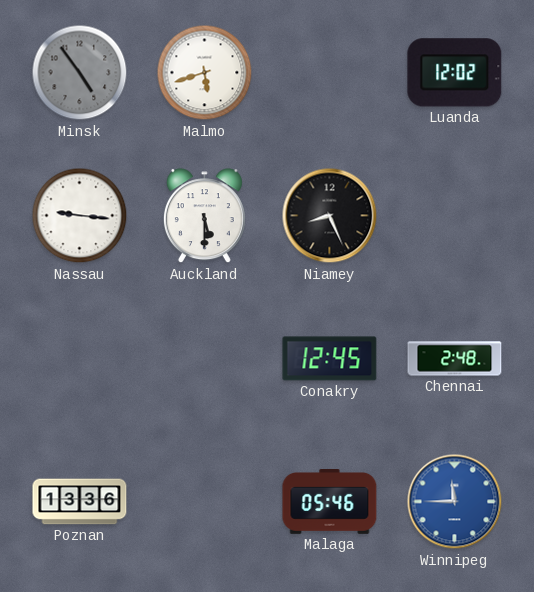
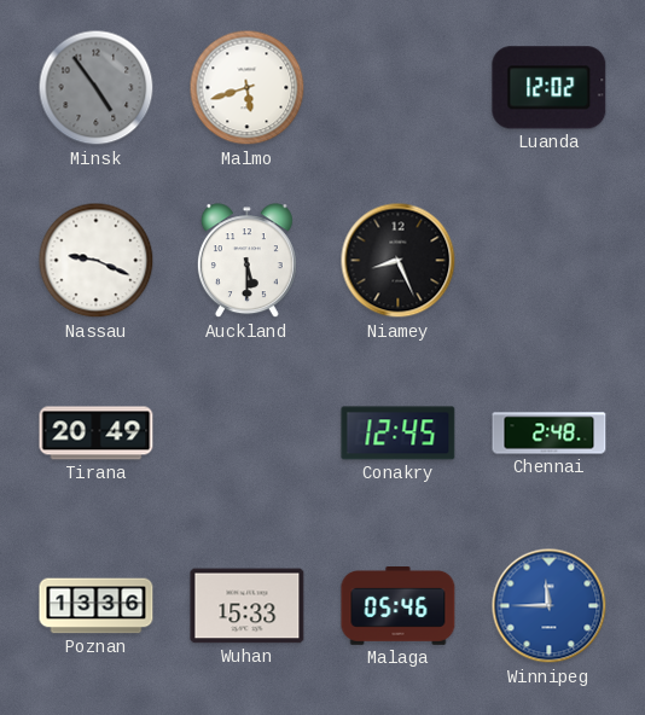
Nassau: 9:16 -> 9:19 (97, 261)
Tirana: none -> 20:49 (97, 434)
Wuhan: none -> 15:33 (248, 606)
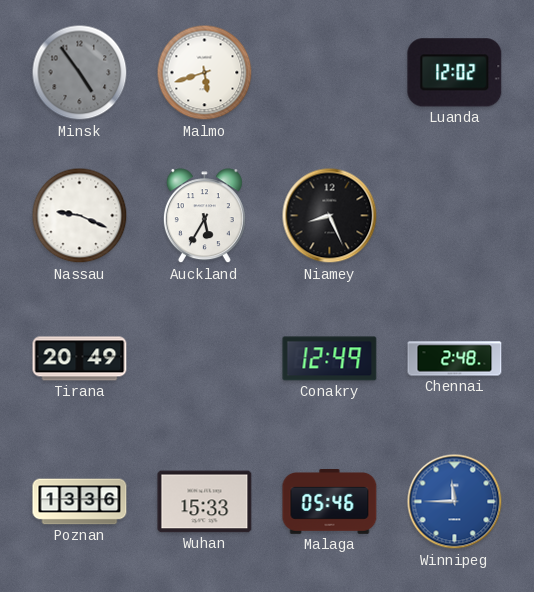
Auckland: 5:30 -> 5:35 (204, 216)
Conakry: 12:45 -> 12:49 (330, 359)
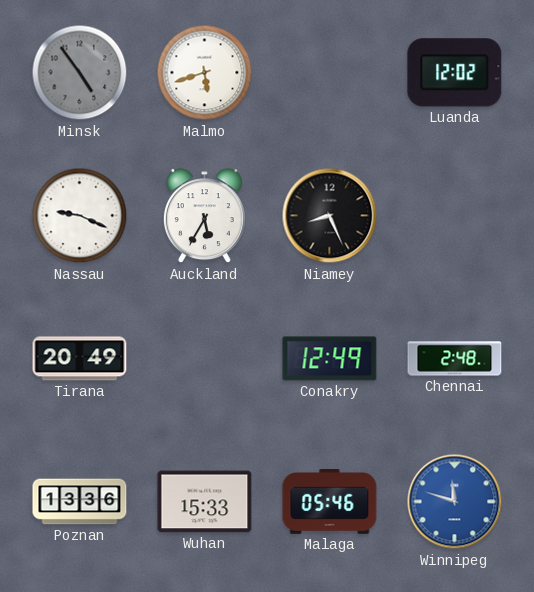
Winnipeg: 11:45 -> 11:48 (455, 502)
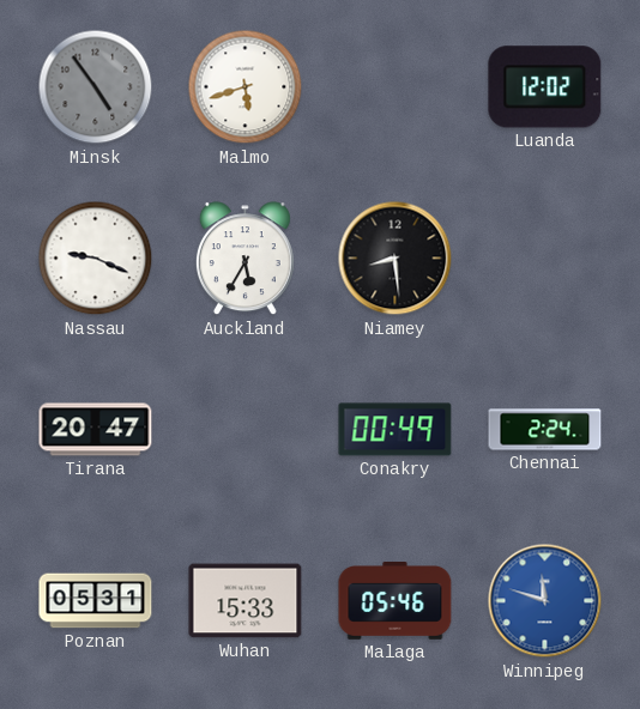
Niamey: 8:26 -> 8:29 (396, 259)
Tirana: 20:49 -> 20:47 (96, 430)
Conakry: 12:49 -> 00:49 (396, 430)
Chennai: 2:48 -> 2:24 (545, 430)
Poznan: 13:36 -> 05:31 (96, 601)
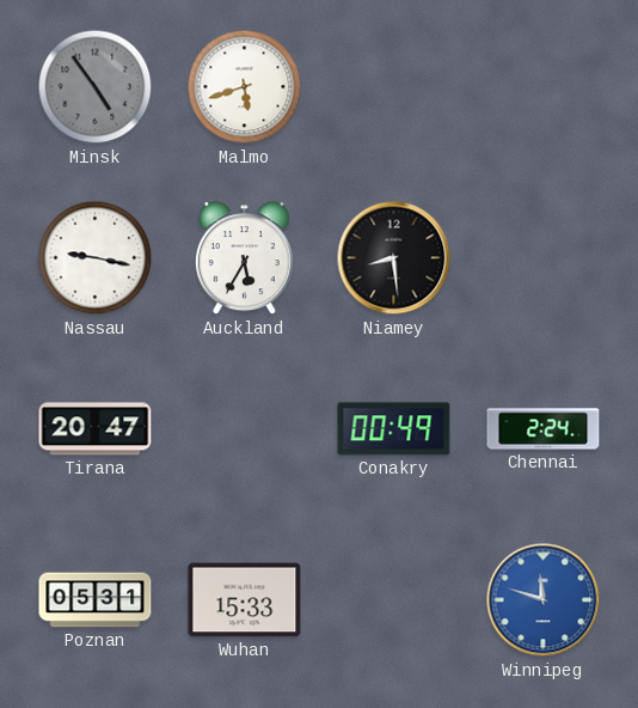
Luanda: 12:02 -> none (545, 87)
Nassau: 9:19 -> 9:17 (96, 258)
Malaga: 05:46 -> none (396, 601)
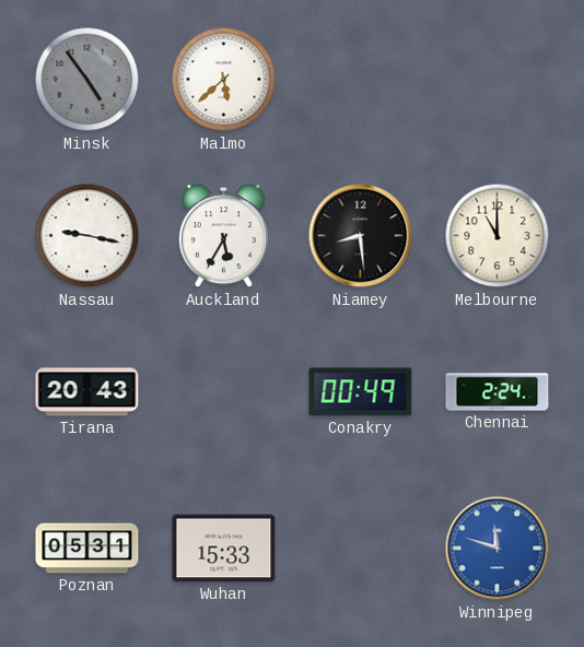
Malmo: 5:42 -> 5:38 (224, 80)
Melbourne: none -> 11:00 (498, 236)
Tirana: 20:47 -> 20:43 (87, 392)
